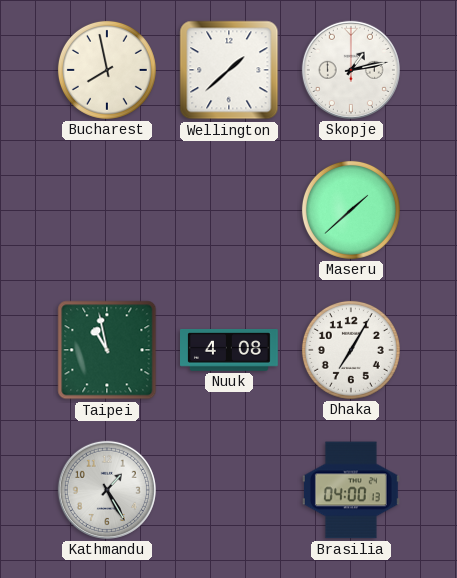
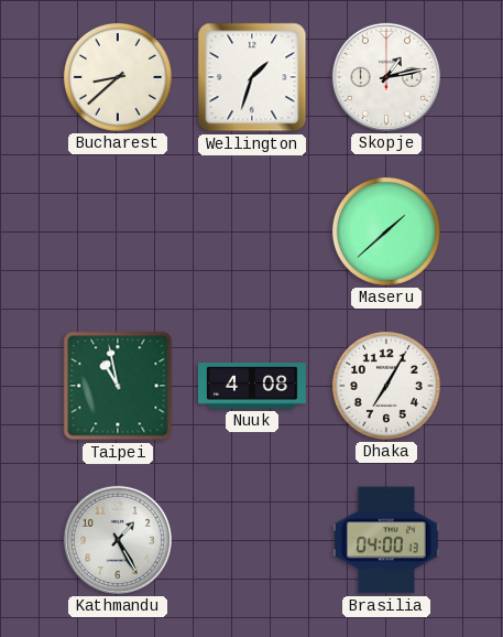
Bucharest: 7:58 -> 8:38 (118, 77)
Wellington: 1:38 -> 1:33 (252, 77)
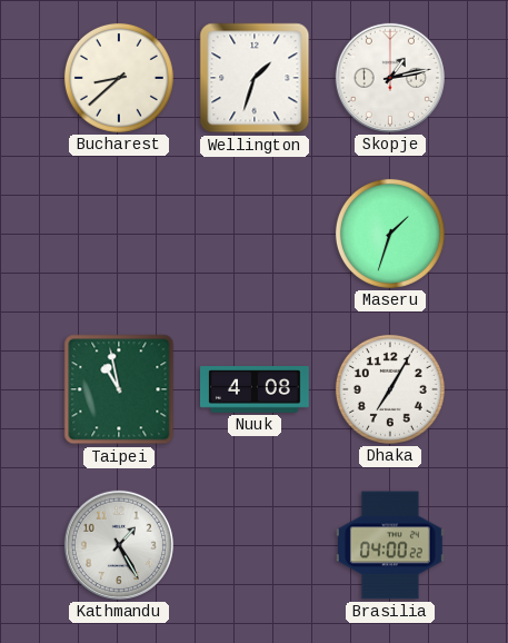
Maseru: 1:38 -> 1:33 (390, 234)
Brasilia: 04:00:13 -> 04:00:22 (390, 545)
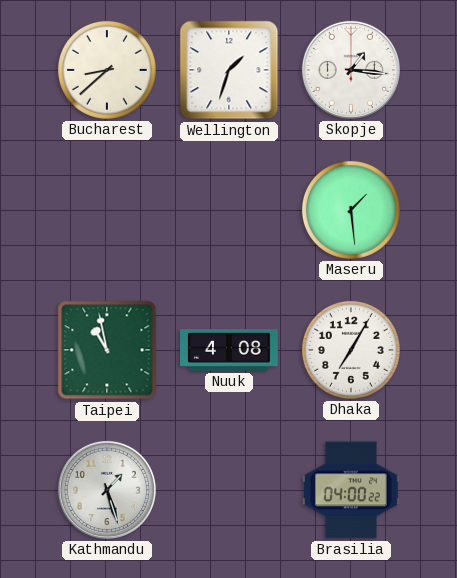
Skopje: 1:13 -> 1:16 (351, 70)
Maseru: 1:33 -> 1:29 (351, 210)
Kathmandu: 1:25 -> 1:27 (107, 490)
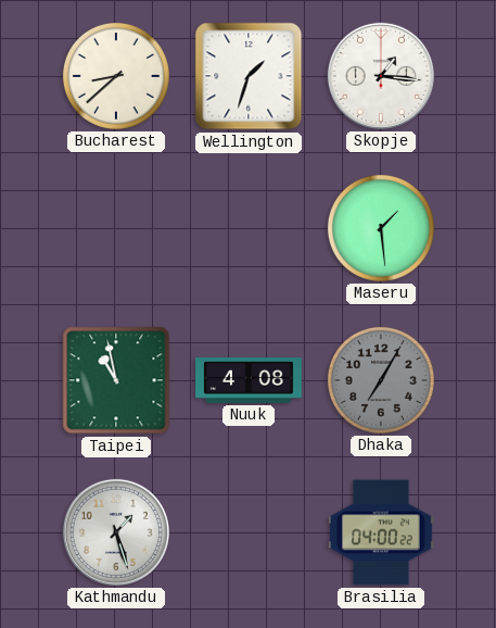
Dhaka dial: white -> grey (381, 380)
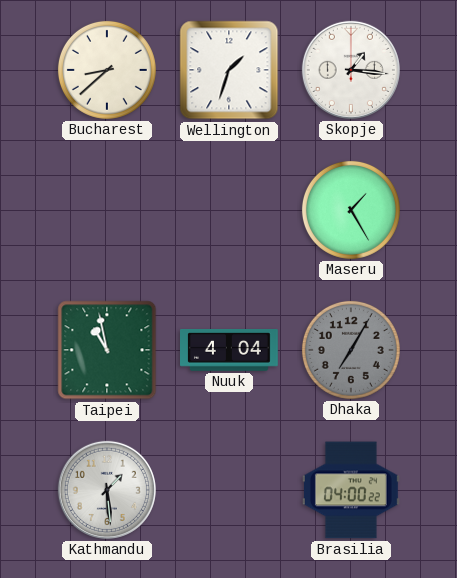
Maseru: 1:29 -> 1:25 (351, 210)
Nuuk: 4:08 -> 4:04 (230, 351)
Kathmandu: 1:27 -> 1:29 (107, 490)
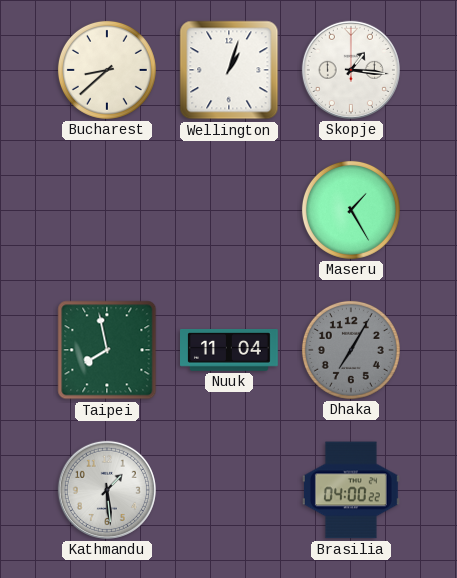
Wellington: 1:33 -> 1:03 (229, 70)
Taipei: 10:58 -> 7:58 (107, 350)
Nuuk: 4:04 -> 11:04 (230, 351)
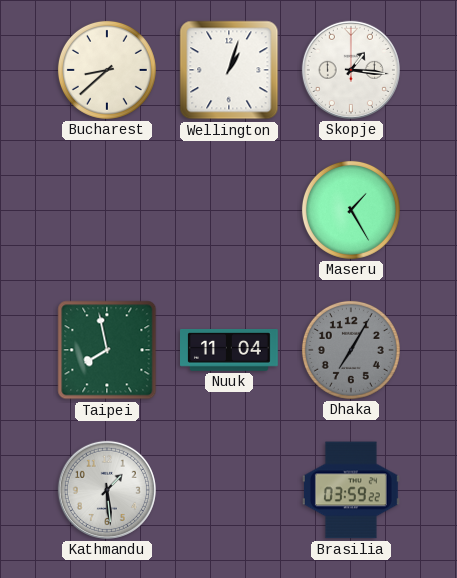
Brasilia: 04:00 -> 03:59 (351, 490)
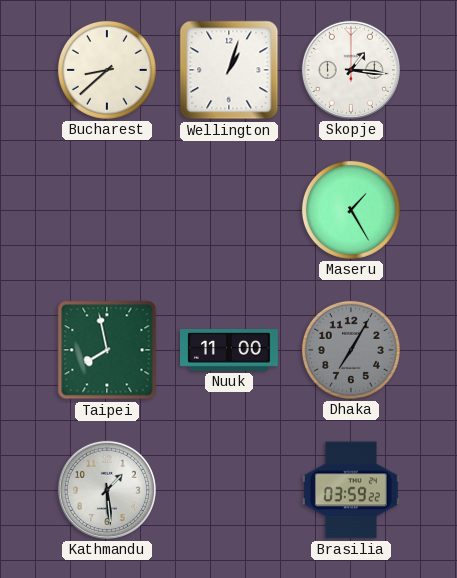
Nuuk: 11:04 -> 11:00 (230, 351)
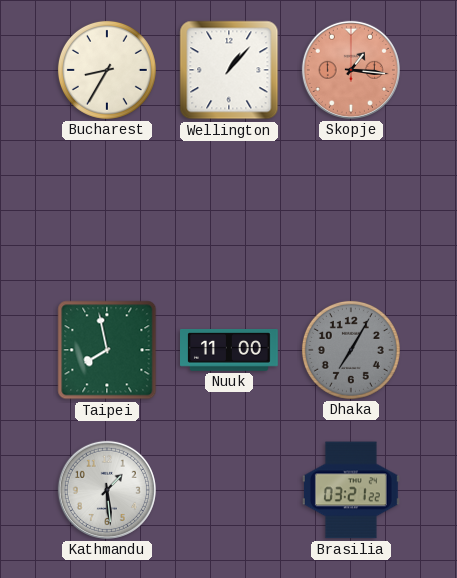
Bucharest: 8:38 -> 8:35 (107, 70)
Wellington: 1:03 -> 1:07 (229, 70)
Skopje dial: white -> salmon (351, 70)
Maseru: 1:25 -> none (351, 210)
Brasilia: 03:59 -> 03:21 (351, 490)
